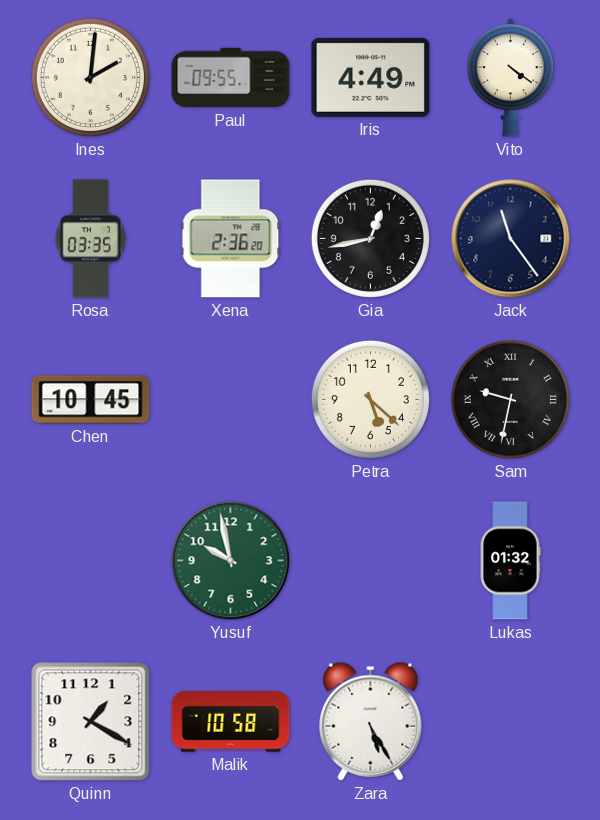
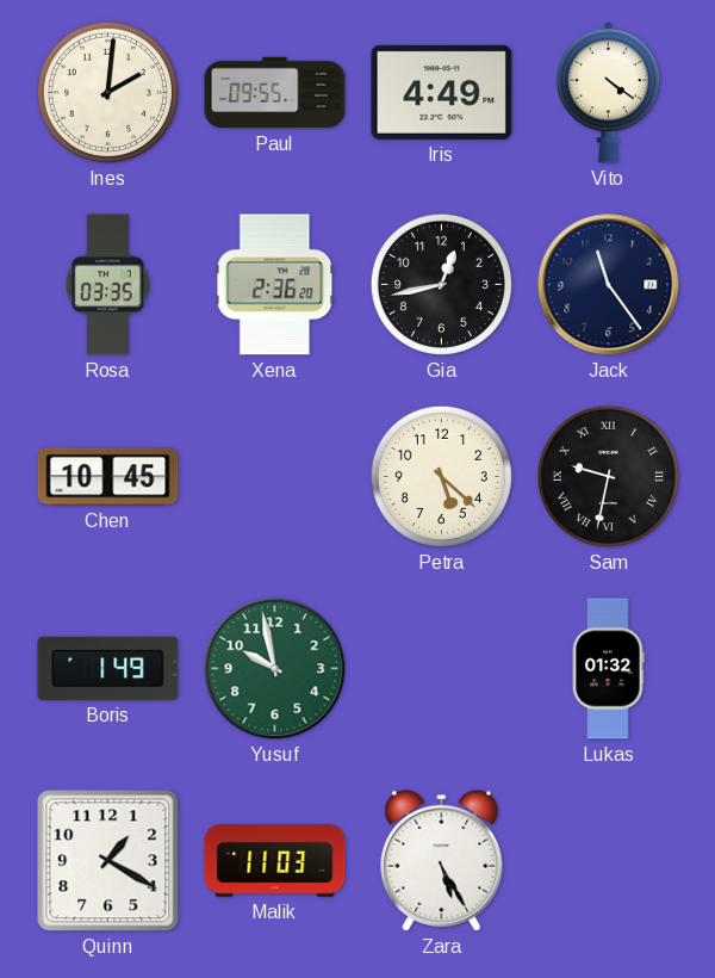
Boris: none -> 1:49 (108, 668)
Malik: 10:58 -> 11:03 (275, 861)
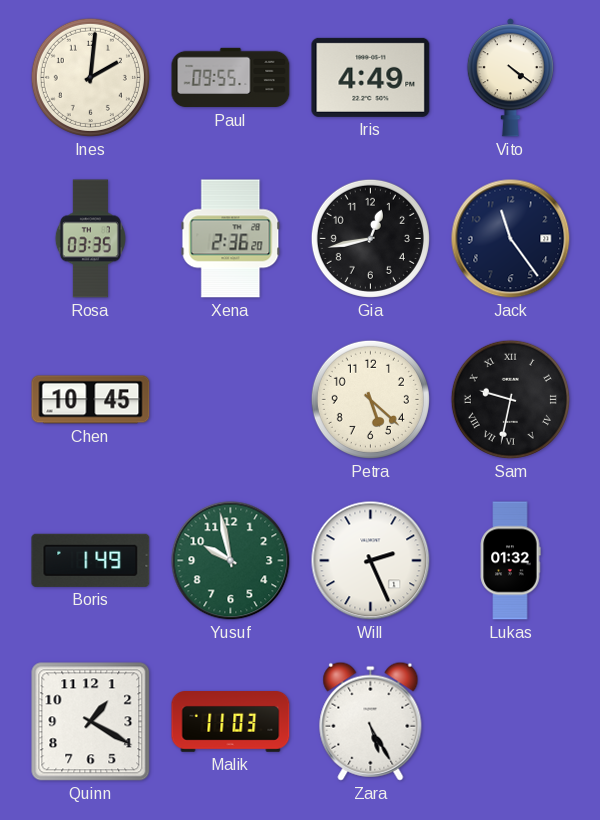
Will: none -> 2:26 (371, 561)
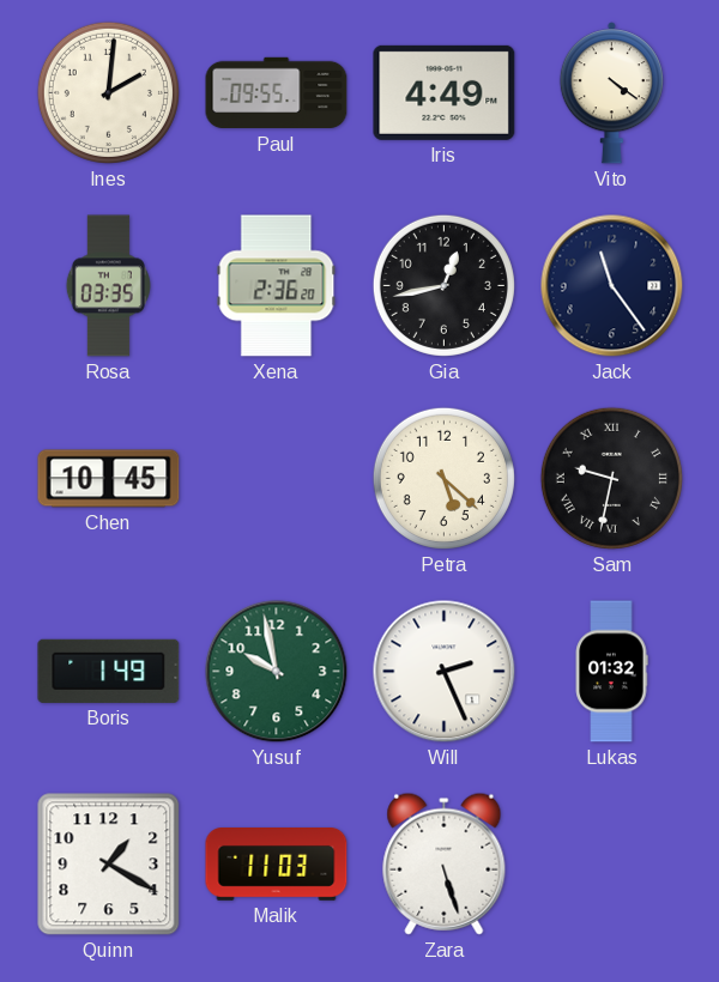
Zara: 5:25 -> 5:27 (445, 863)
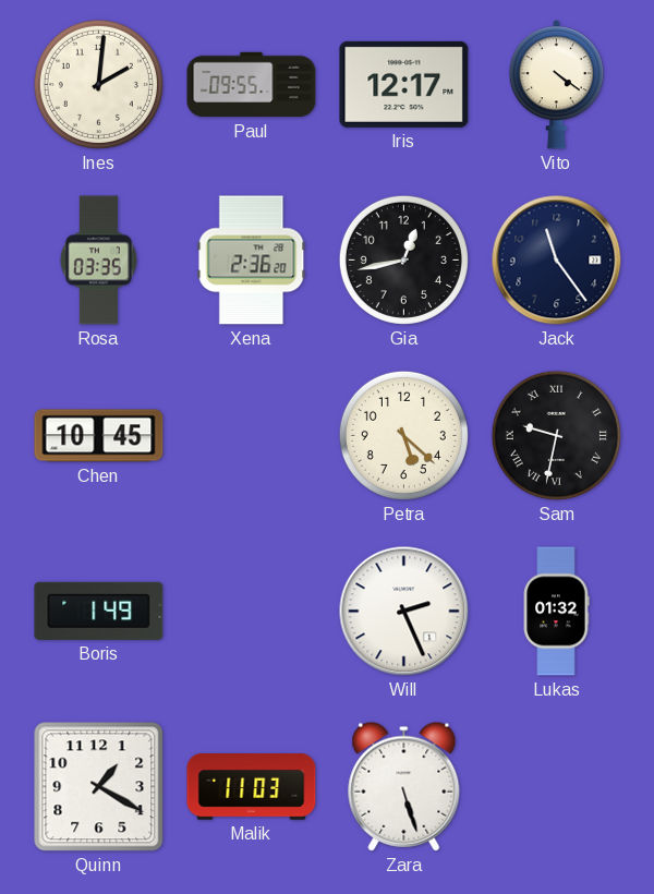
Iris: 4:49 -> 12:17 (404, 84)
Yusuf: 9:58 -> none (277, 672)
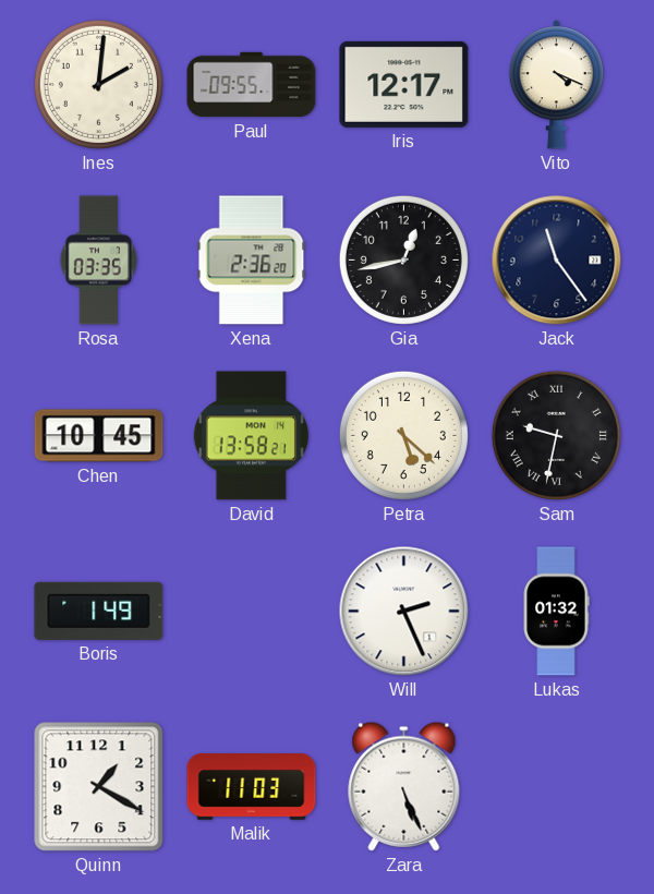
Vito: 4:21 -> 4:19 (556, 85)
David: none -> 13:58 (251, 436)
Zara: 5:27 -> 5:26 (404, 786)
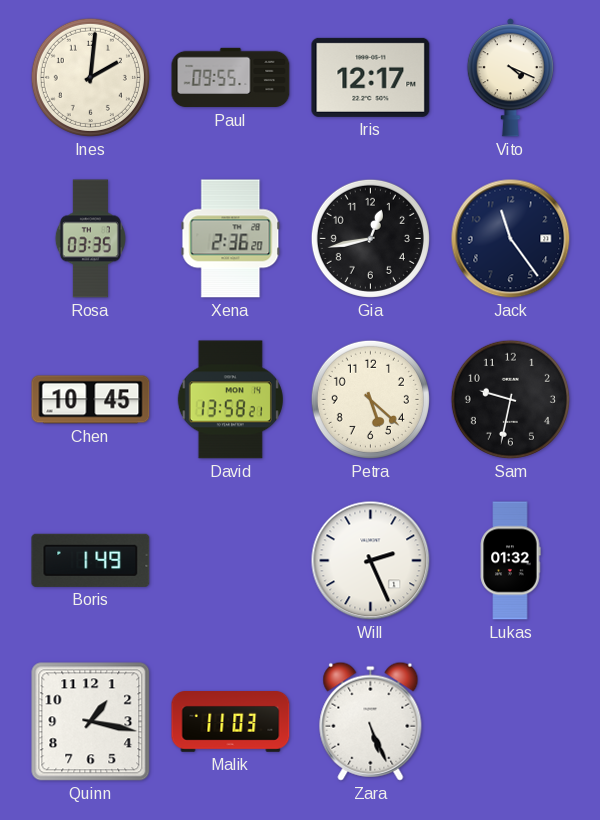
Sam numerals: Roman -> Arabic (510, 399)
Quinn: 1:20 -> 1:17 (91, 722)
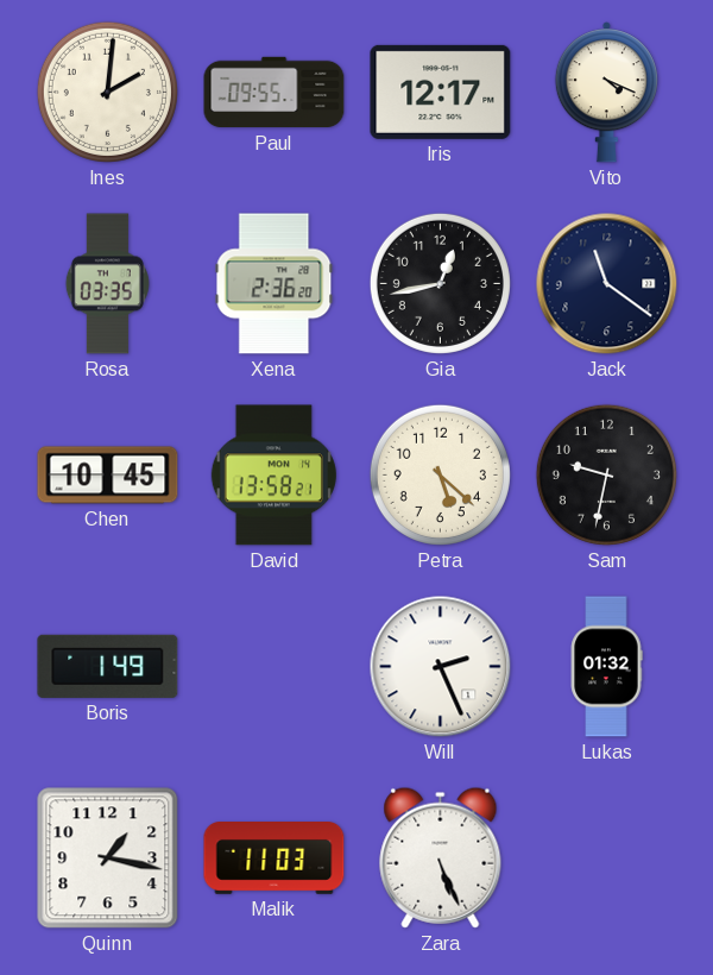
Jack: 11:24 -> 11:21 (607, 284)
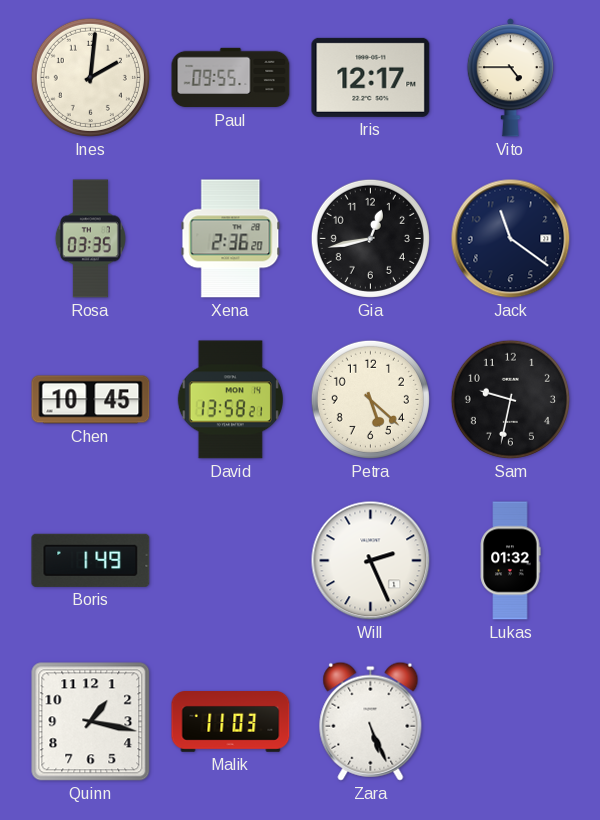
Vito: 4:19 -> 4:45 (510, 78)
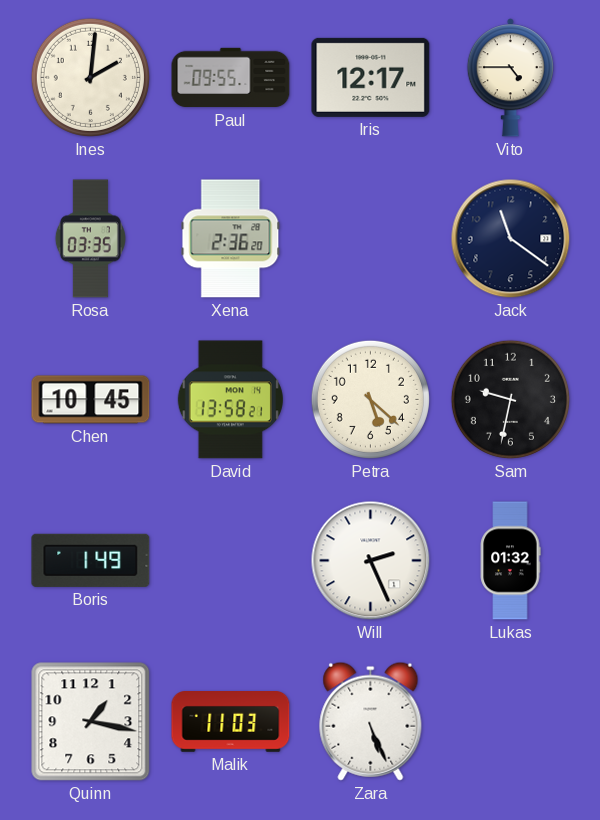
Gia: 12:43 -> none (370, 238)
